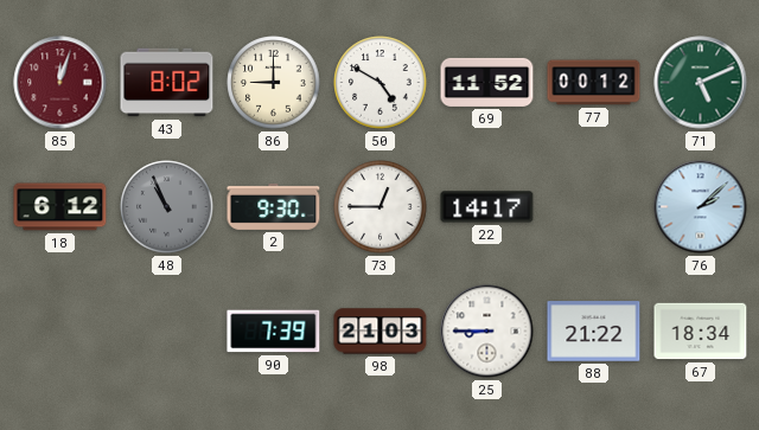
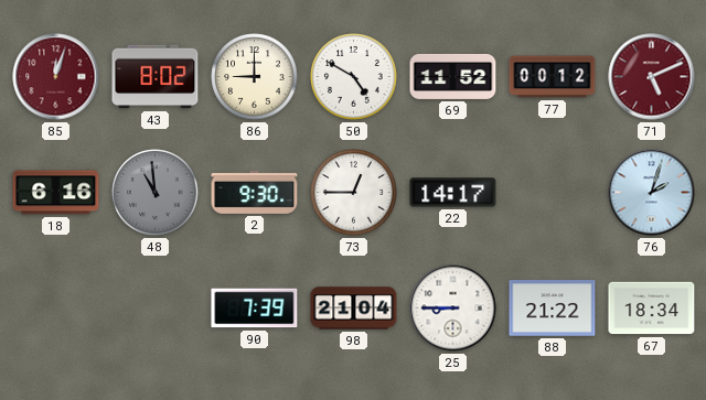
71 dial: green -> burgundy (652, 77)
18: 6:12 -> 6:16 (56, 193)
48: 10:56 -> 10:59 (156, 193)
76: 2:08 -> 2:03 (652, 193)
98: 21:03 -> 21:04 (354, 309)
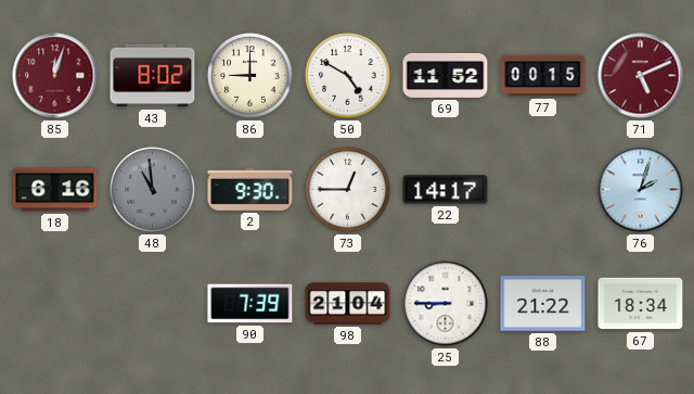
77: 00:12 -> 00:15 (543, 76)
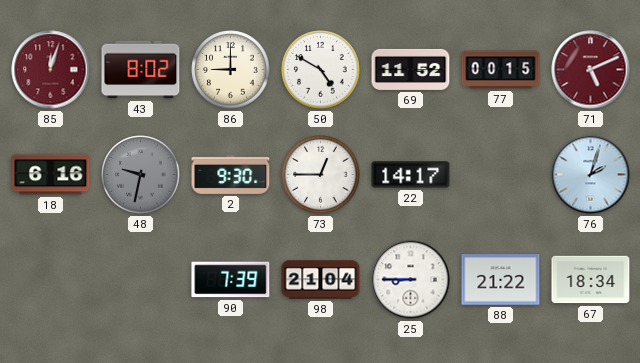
48: 10:59 -> 9:32 (141, 175)
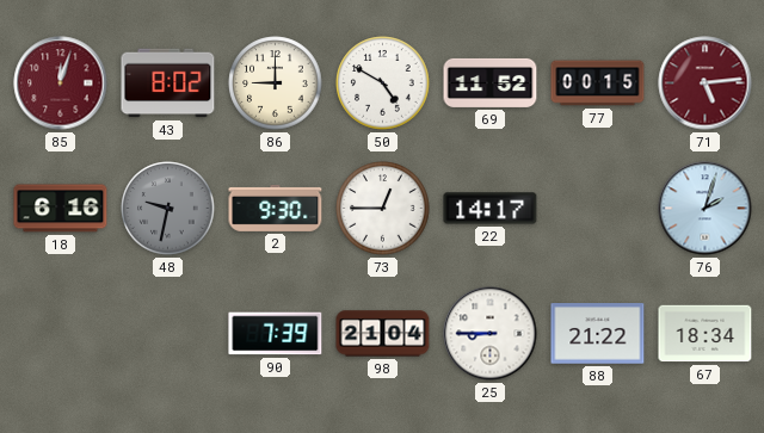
71: 5:11 -> 5:14 (706, 83)
